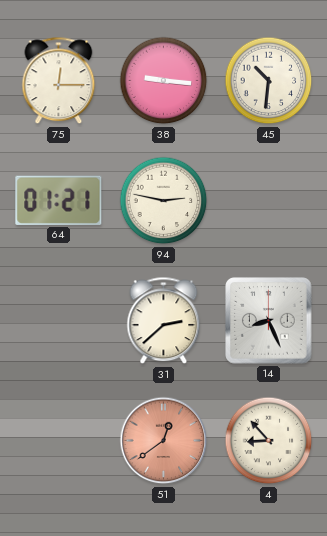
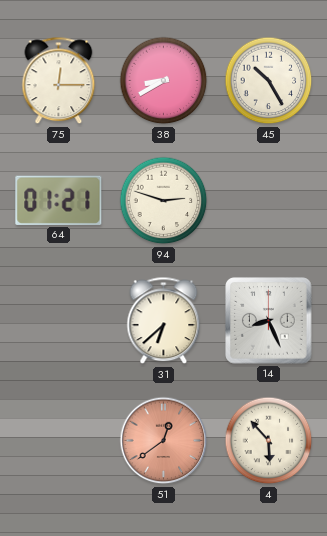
38: 9:16 -> 8:40 (164, 81)
45: 10:31 -> 10:25 (269, 81)
94: 2:47 -> 2:48 (164, 201)
31: 2:38 -> 6:38 (164, 321)
4: 8:53 -> 5:53 (269, 441)
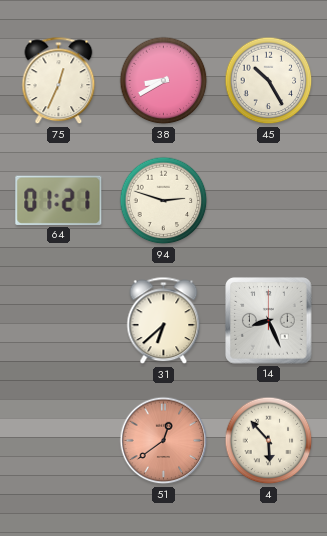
75: 12:15 -> 12:34 (59, 81)
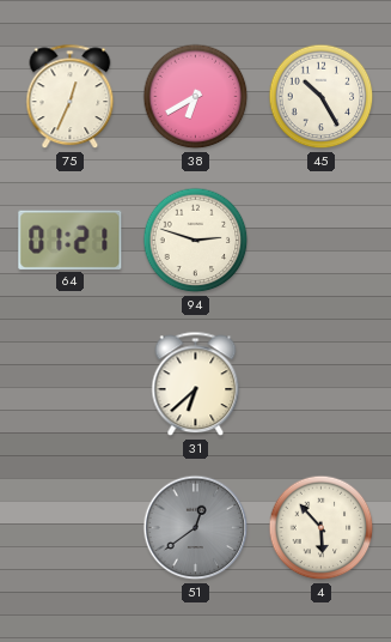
38: 8:40 -> 6:40 (196, 97)
14: 8:26 -> none (269, 321)
51 dial: salmon -> grey (196, 528)
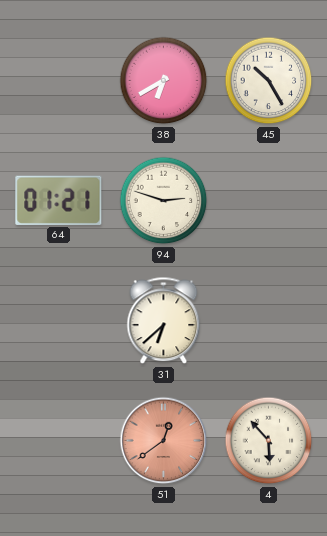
75: 12:34 -> none (71, 97)
51 dial: grey -> salmon (164, 441)
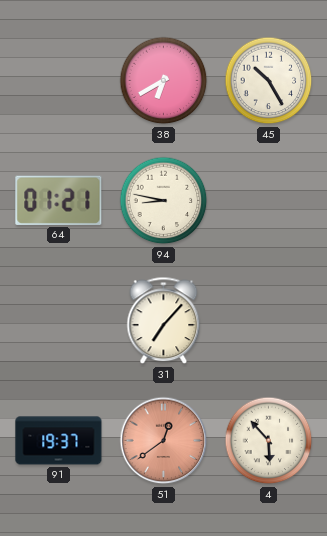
94: 2:48 -> 8:47 (164, 201)
31: 6:38 -> 7:07 (164, 321)
91: none -> 19:37 (59, 441)
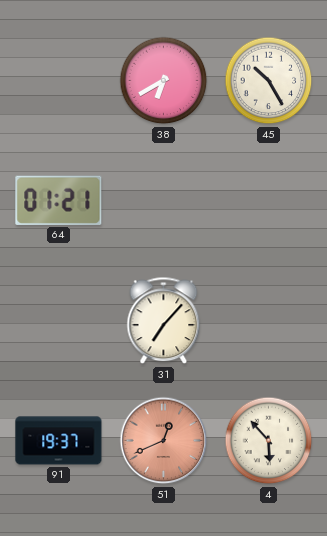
94: 8:47 -> none (164, 201)
51: 12:39 -> 12:41 (164, 441)
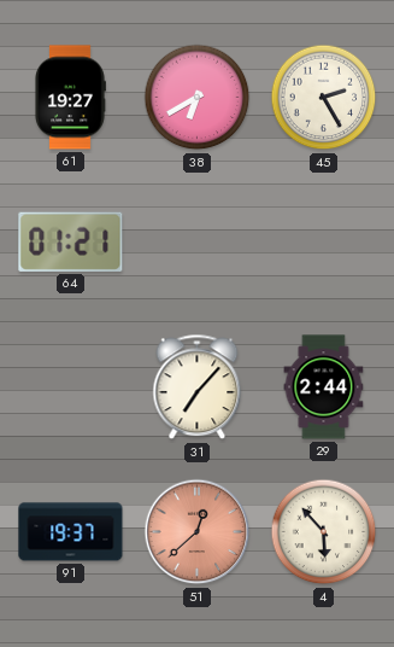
61: none -> 19:27 (70, 98)
45: 10:25 -> 2:25 (324, 98)
29: none -> 2:44 (324, 387)
51: 12:41 -> 12:38 (198, 532)
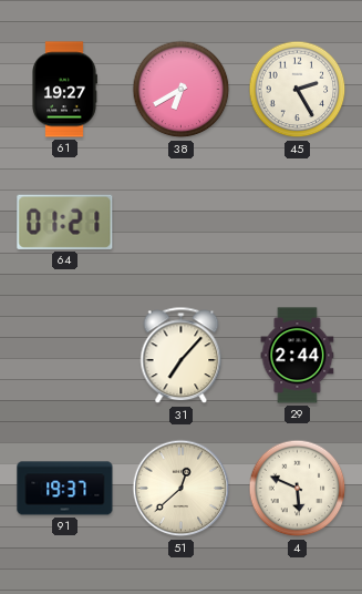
51 dial: salmon -> cream (182, 489)
4: 5:53 -> 5:49 (298, 489)
